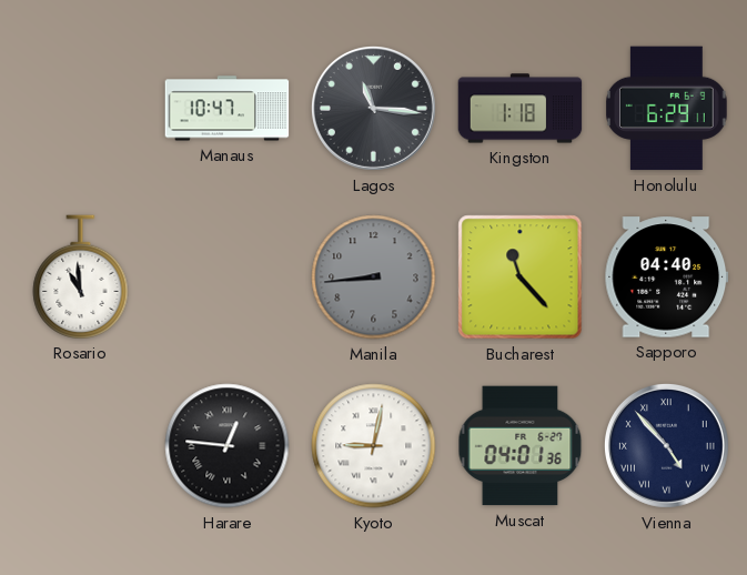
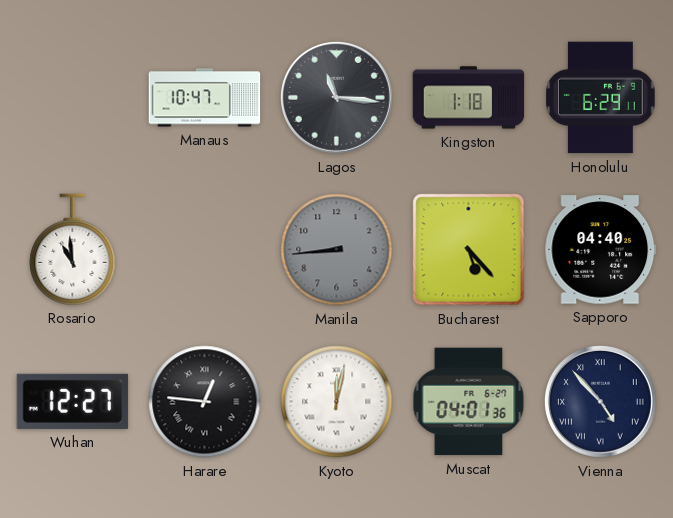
Bucharest: 11:23 -> 5:23 (469, 250)
Wuhan: none -> 12:27 (73, 401)
Kyoto: 9:02 -> 12:02 (337, 402)
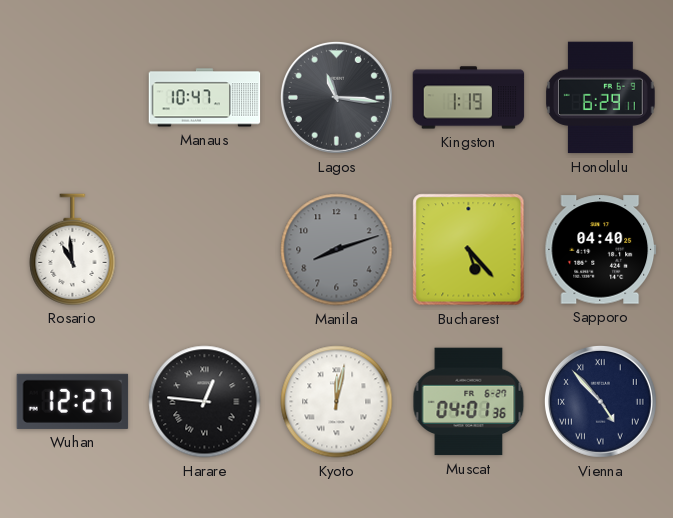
Kingston: 1:18 -> 1:19 (469, 98)
Manila: 8:44 -> 8:12 (337, 250)
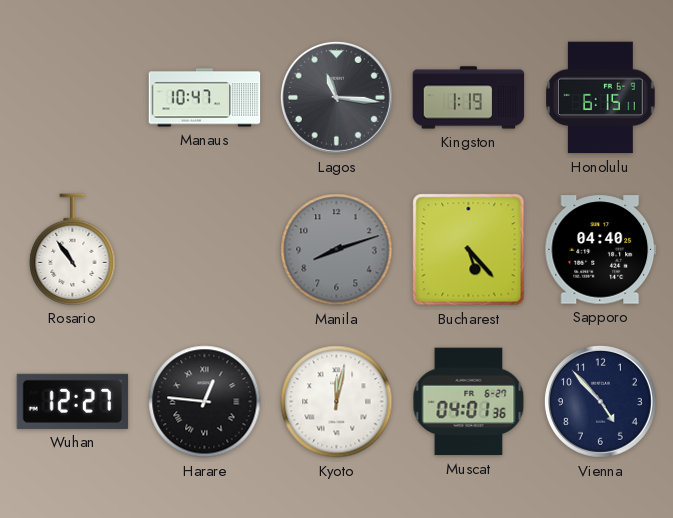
Honolulu: 6:29 -> 6:15 (601, 98)
Rosario: 10:59 -> 10:54 (73, 249)
Vienna numerals: Roman -> Arabic (600, 401)
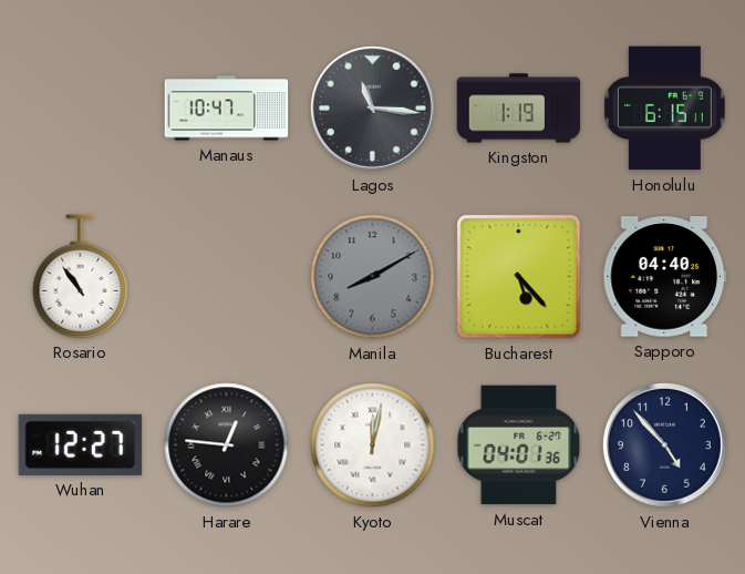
Manila: 8:12 -> 8:10 (373, 277)
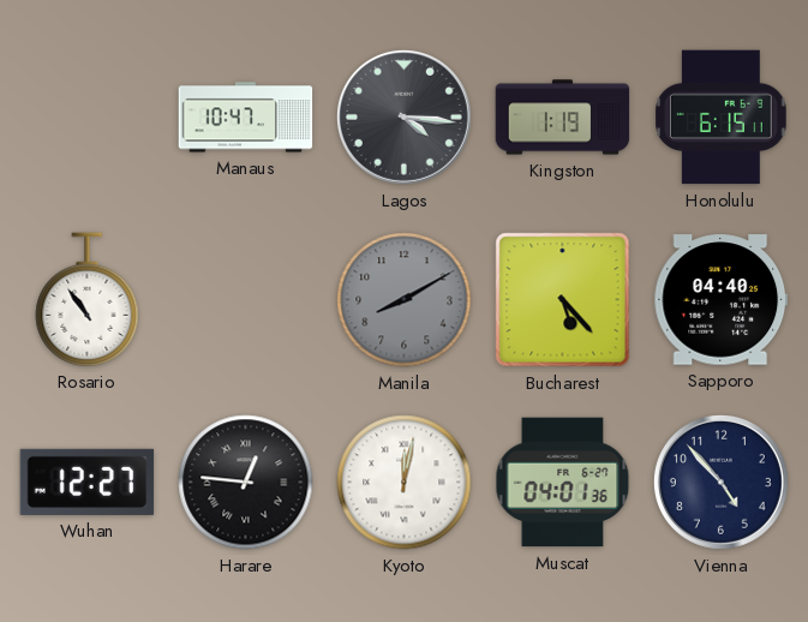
Lagos: 11:16 -> 4:16 (403, 116)
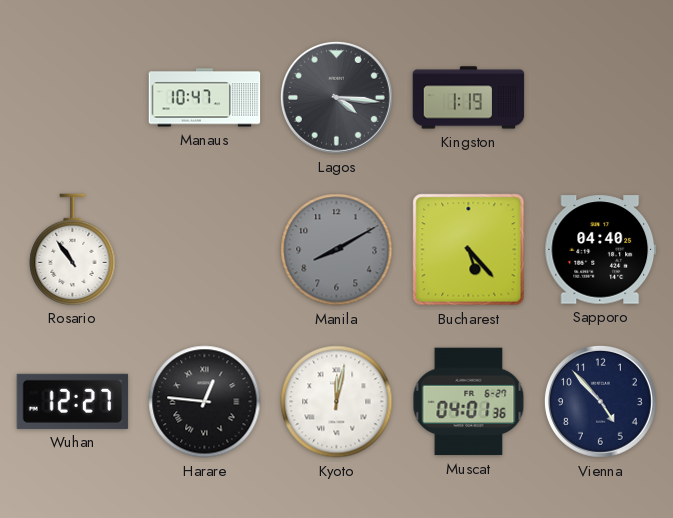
Honolulu: 6:15 -> none (722, 118)
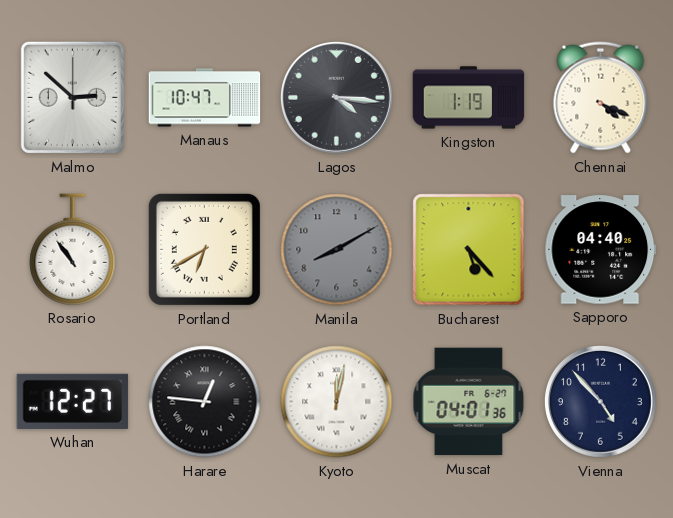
Malmo: none -> 2:52 (72, 97)
Chennai: none -> 4:19 (601, 98)
Portland: none -> 6:40 (204, 249)
